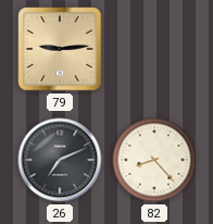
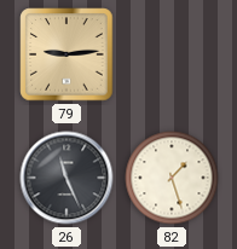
26: 7:11 -> 11:26 (67, 178)
82: 8:23 -> 1:27 (172, 178)
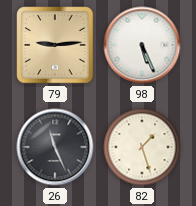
98: none -> 5:26 (142, 45)
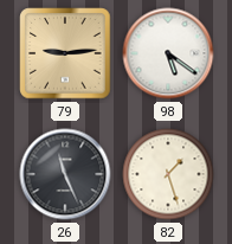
98: 5:26 -> 5:21 (168, 53)
